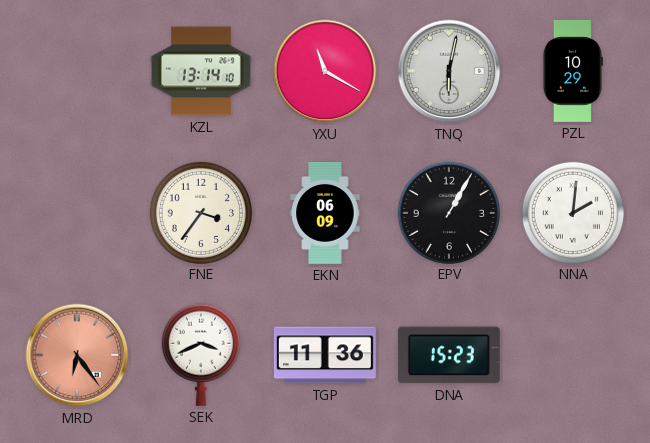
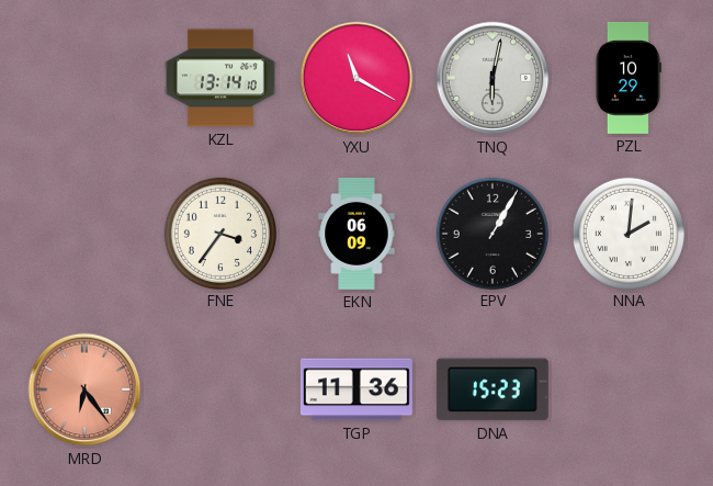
SEK: 3:41 -> none (201, 355)
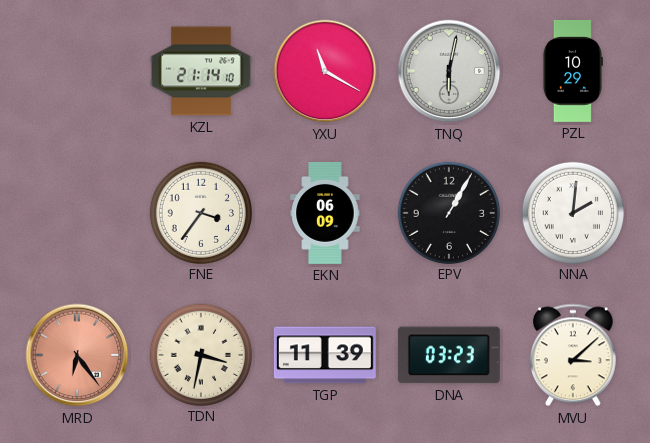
KZL: 13:14 -> 21:14 (201, 71)
TDN: none -> 3:32 (200, 354)
TGP: 11:36 -> 11:39 (325, 355)
DNA: 15:23 -> 03:23 (449, 355)
MVU: none -> 3:08 (573, 355)
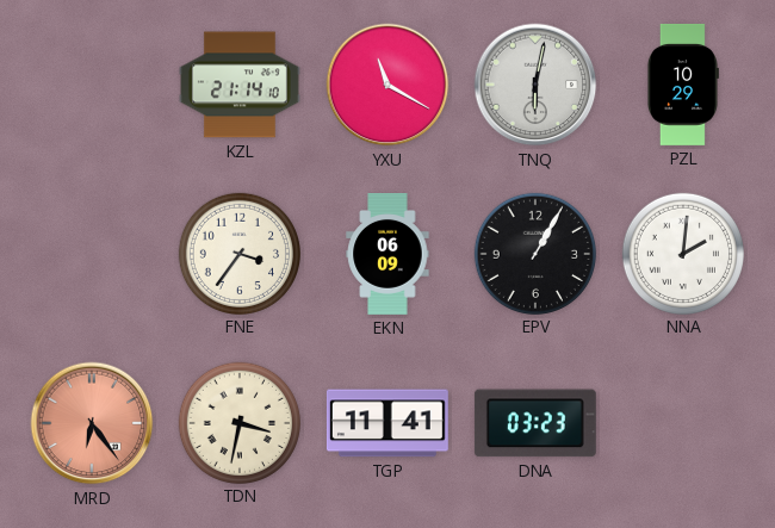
TGP: 11:39 -> 11:41 (387, 423)
MVU: 3:08 -> none (573, 355)
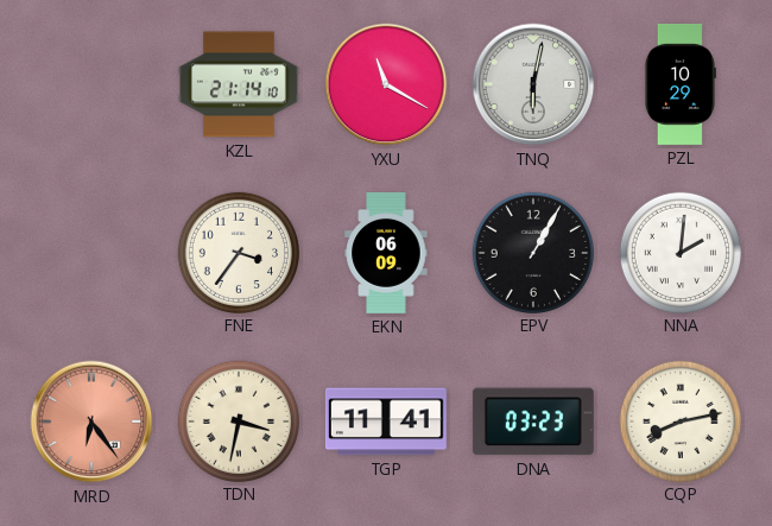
CQP: none -> 8:13 (679, 420)
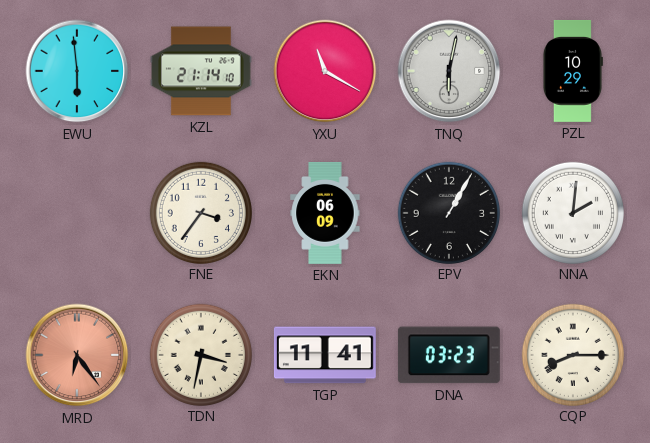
EWU: none -> 5:59 (77, 71)
CQP: 8:13 -> 8:15 (572, 354)
